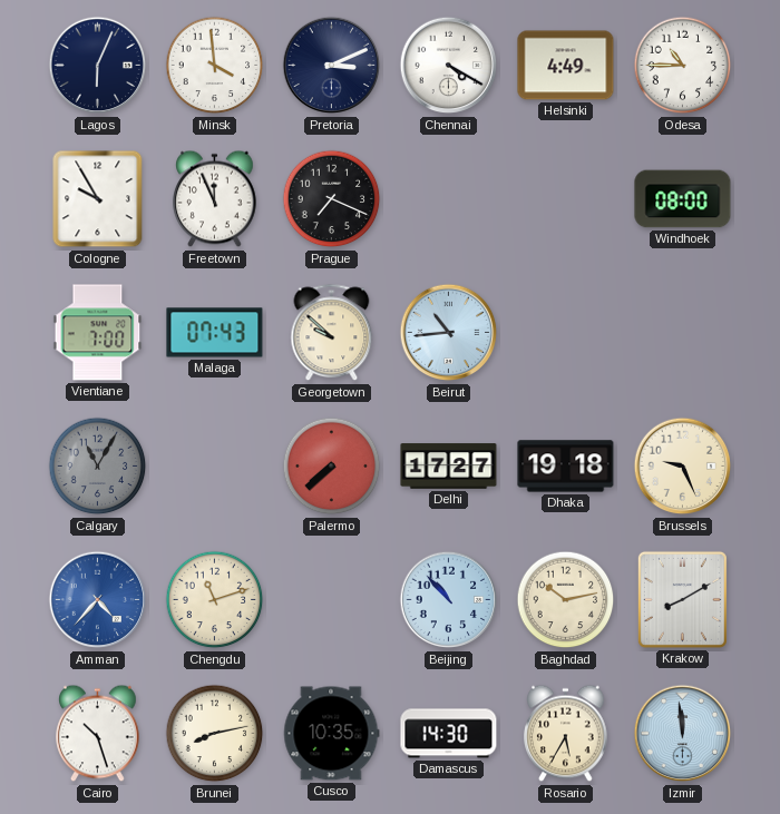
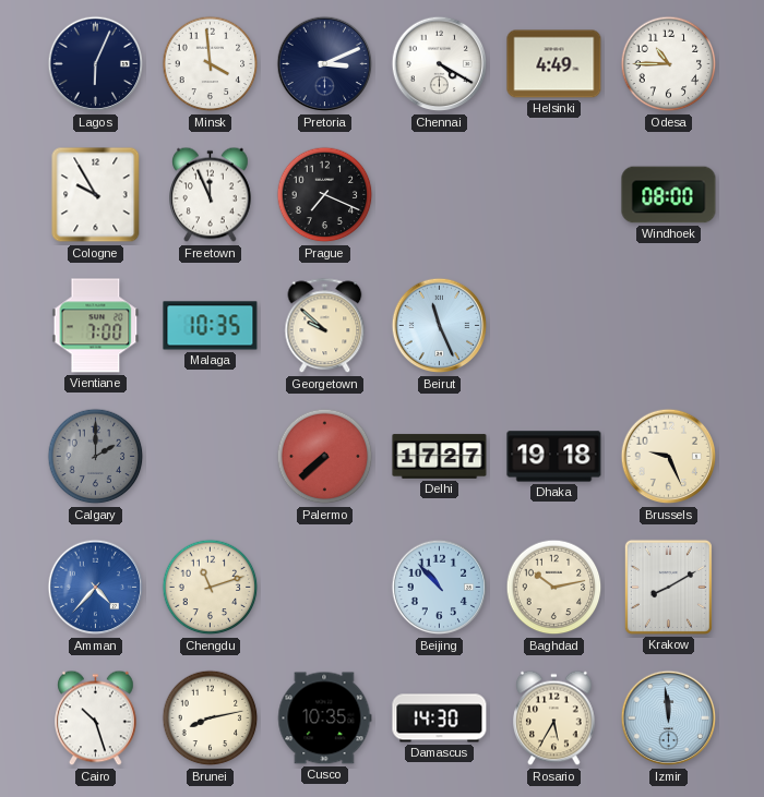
Malaga: 07:43 -> 10:35 (211, 326)
Beirut: 10:44 -> 11:26 (440, 326)
Calgary: 11:05 -> 2:00 (96, 457)
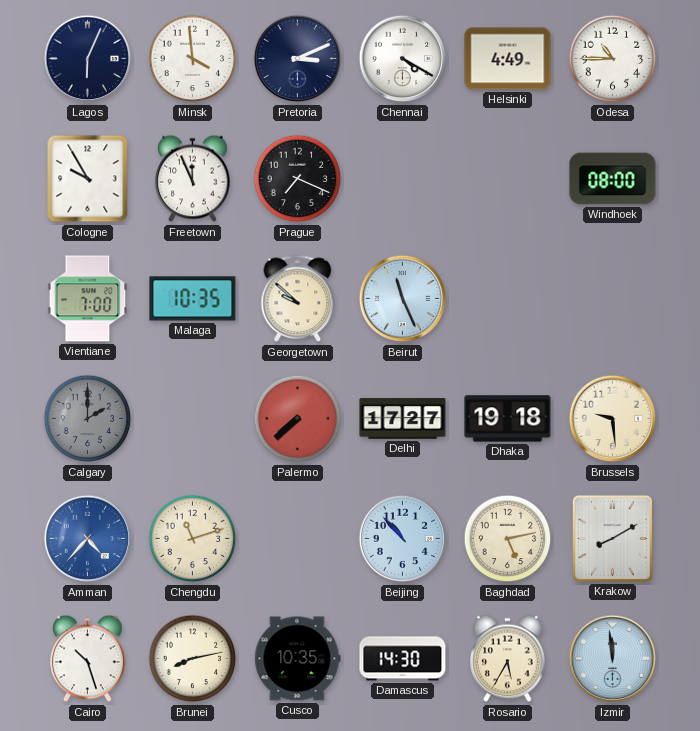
Brussels: 9:26 -> 9:29 (613, 419)
Baghdad: 10:13 -> 5:13 (508, 539)
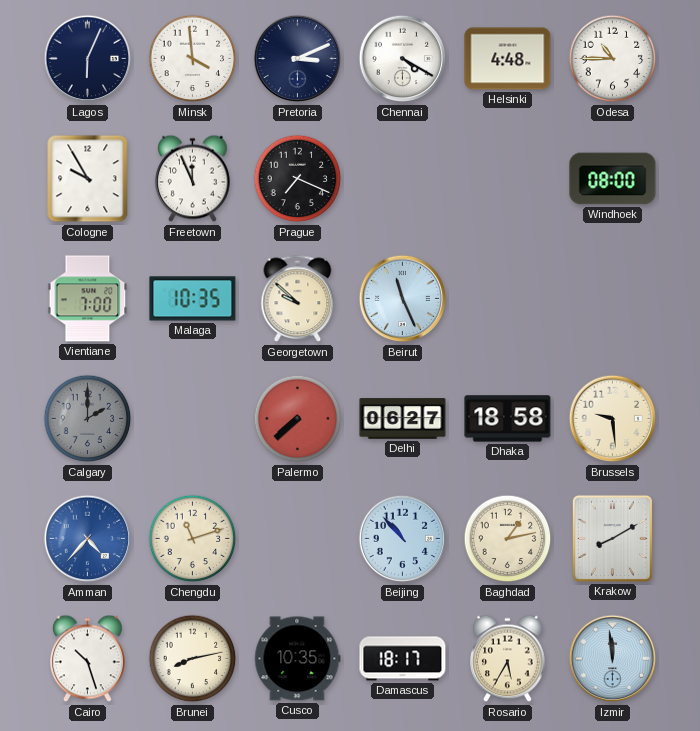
Helsinki: 4:49 -> 4:48 (508, 59)
Delhi: 17:27 -> 06:27 (403, 419)
Dhaka: 19:18 -> 18:58 (508, 419)
Baghdad: 5:13 -> 1:13 (508, 539)
Damascus: 14:30 -> 18:17 (403, 659)
